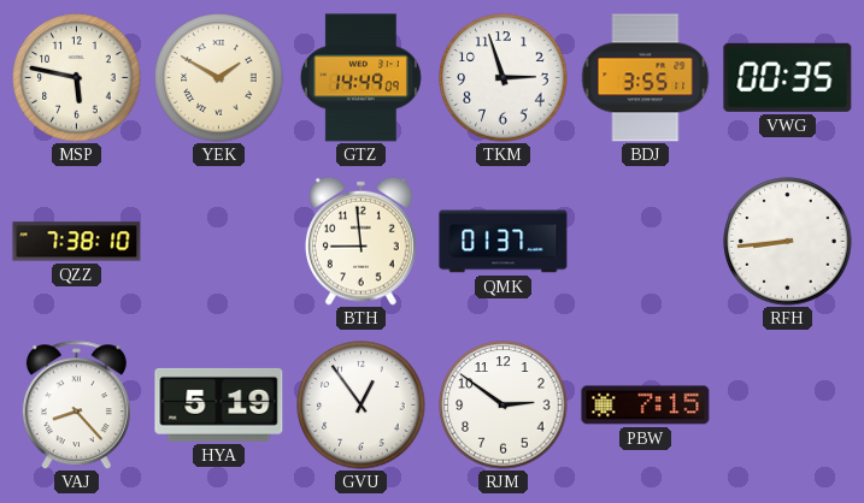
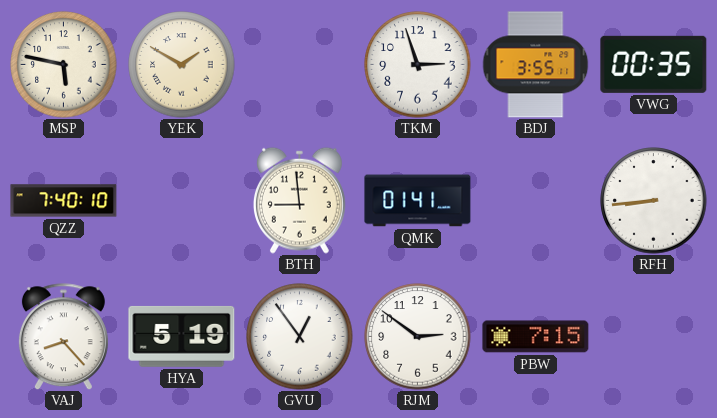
GTZ: 14:49 -> none (360, 78)
QZZ: 7:38 -> 7:40 (64, 201)
QMK: 01:37 -> 01:41 (418, 201)
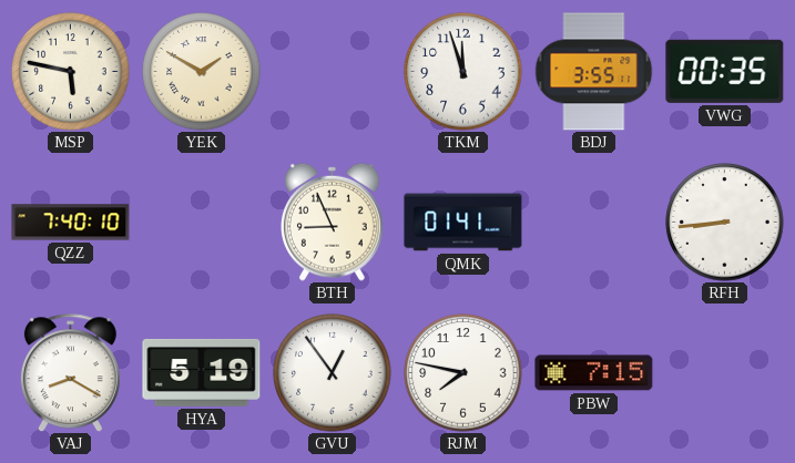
TKM: 2:57 -> 11:57 (463, 72)
BTH: 8:59 -> 8:56 (332, 222)
VAJ: 8:23 -> 8:20 (70, 373)
RJM: 2:51 -> 7:47 (463, 373)
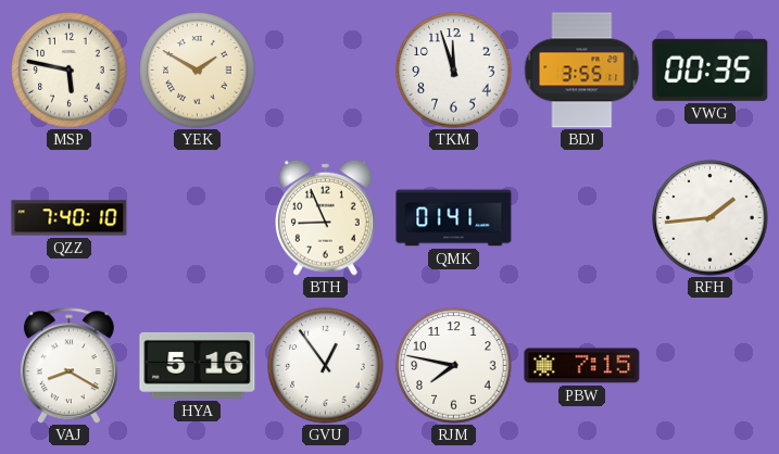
RFH: 8:44 -> 1:44 (711, 218)
HYA: 5:19 -> 5:16 (198, 365)
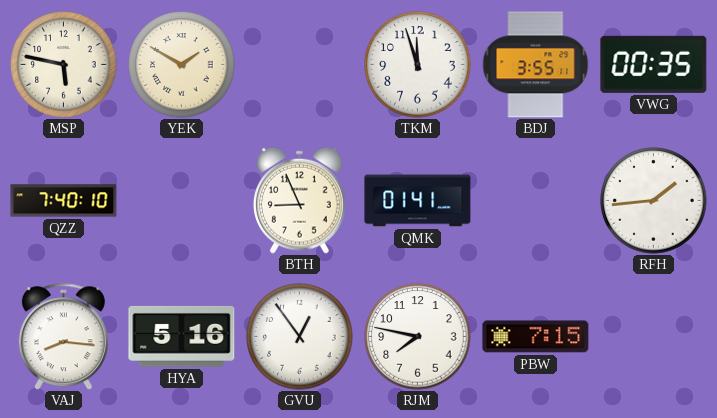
VAJ: 8:20 -> 8:16 (63, 337)
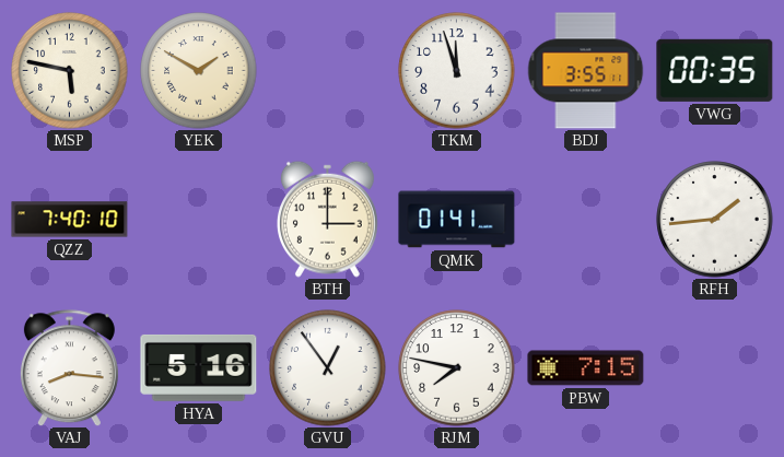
BTH: 8:56 -> 3:00 (327, 219)
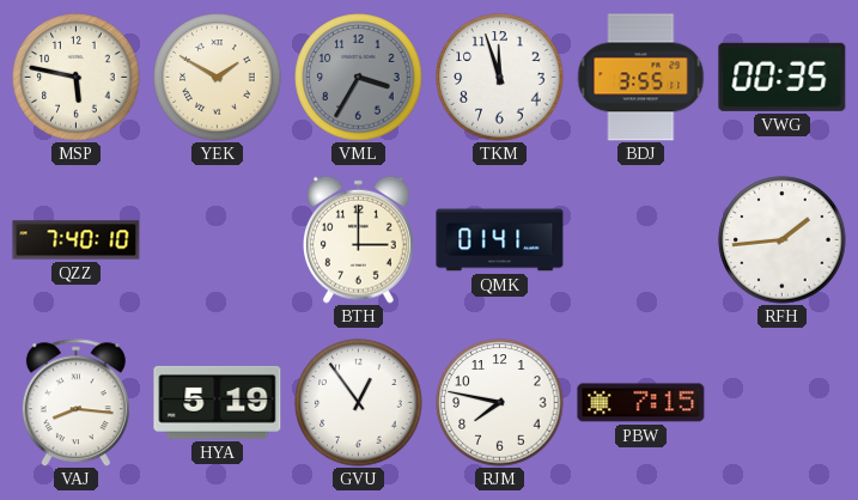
VML: none -> 3:35 (359, 78)
HYA: 5:16 -> 5:19 (218, 402)
